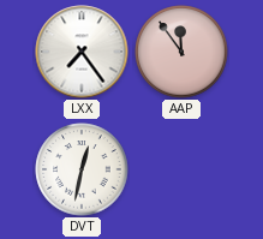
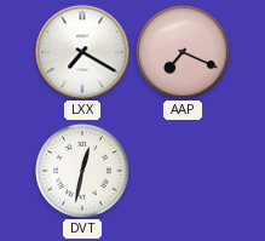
LXX: 7:24 -> 7:20 (82, 52)
AAP: 11:54 -> 7:19 (183, 52)
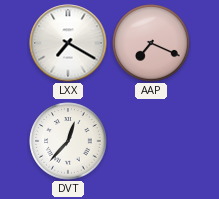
DVT: 12:32 -> 12:37 (68, 141)
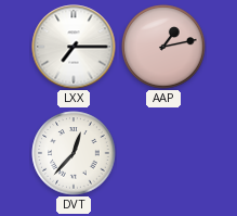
LXX: 7:20 -> 7:15 (74, 47)
AAP: 7:19 -> 1:13 (163, 47)
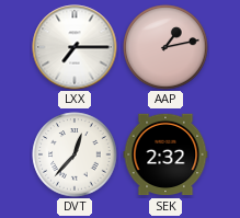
SEK: none -> 2:32 (165, 154)
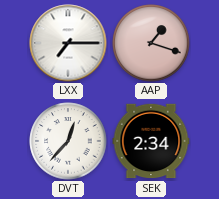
AAP: 1:13 -> 1:18 (151, 43)
SEK: 2:32 -> 2:34 (151, 141)
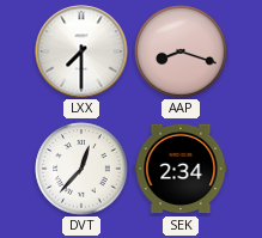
LXX: 7:15 -> 7:30 (81, 51)
AAP: 1:18 -> 8:18 (181, 51)
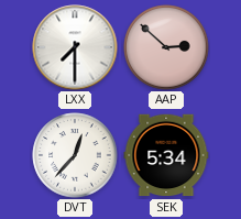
AAP: 8:18 -> 2:52 (166, 47)
SEK: 2:34 -> 5:34 (166, 155)
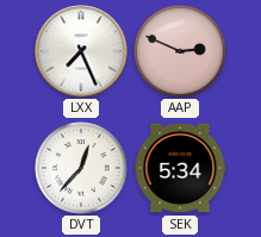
LXX: 7:30 -> 7:26 (81, 51)
AAP: 2:52 -> 2:49 (180, 51)
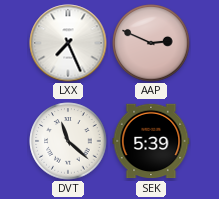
DVT: 12:37 -> 11:22 (68, 141)
SEK: 5:34 -> 5:39 (151, 141)
